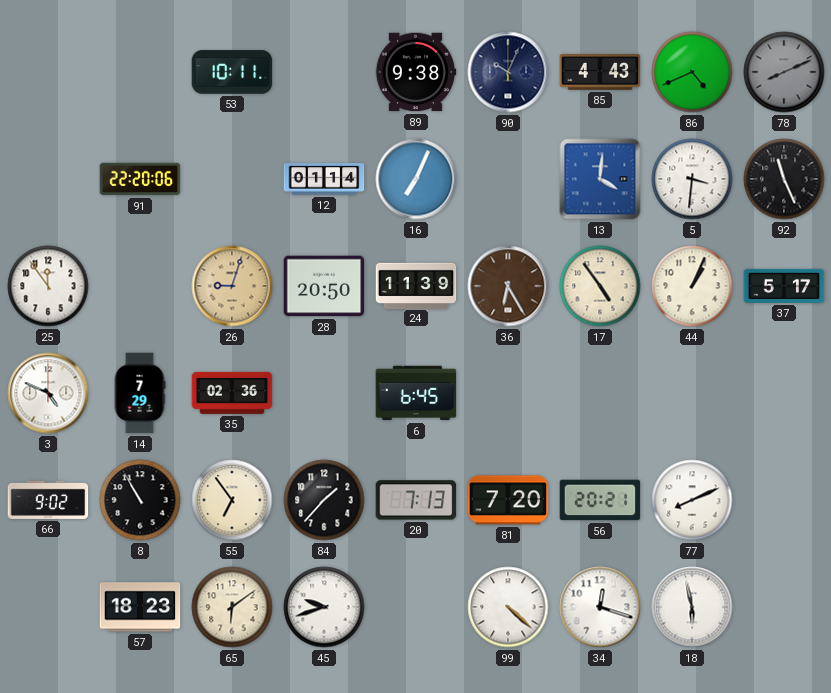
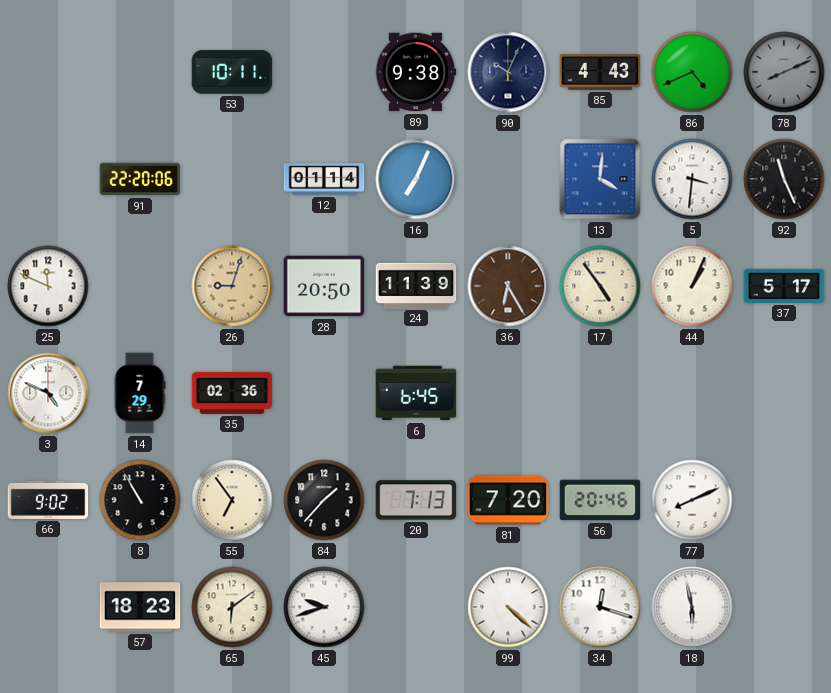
25: 11:54 -> 11:49 (48, 286)
56: 20:21 -> 20:46 (600, 500)
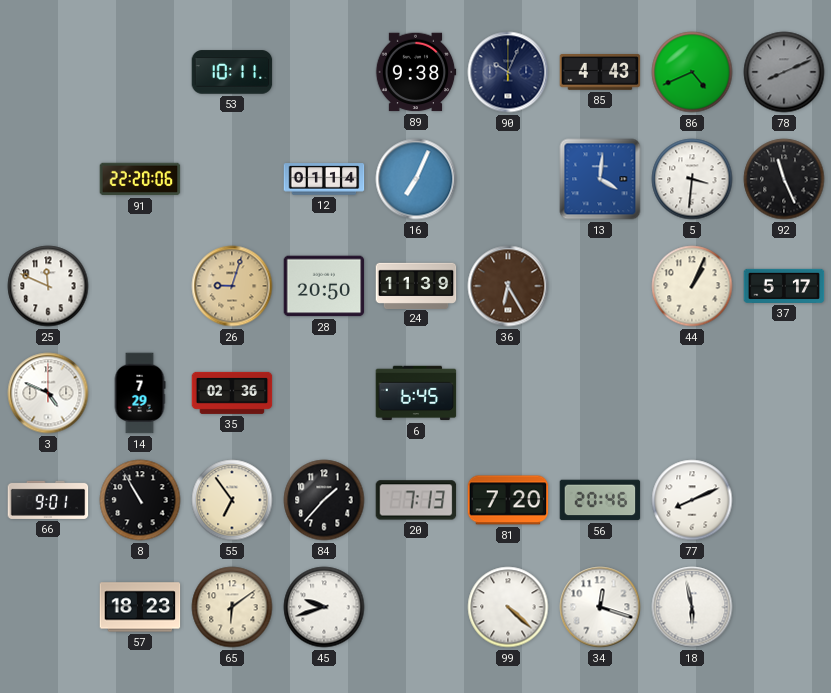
17: 4:54 -> none (600, 286)
66: 9:02 -> 9:01 (48, 500)
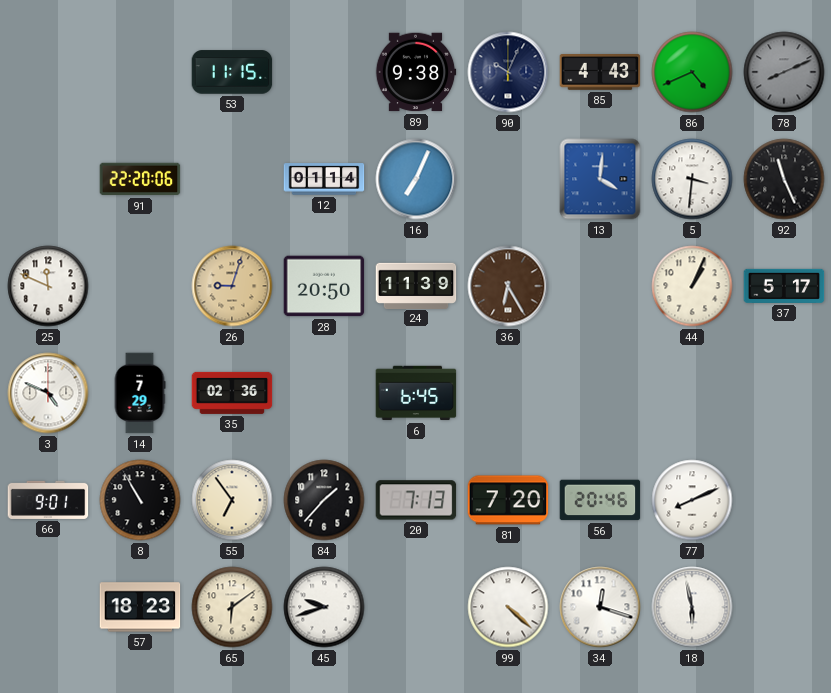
53: 10:11 -> 11:15 (232, 72)
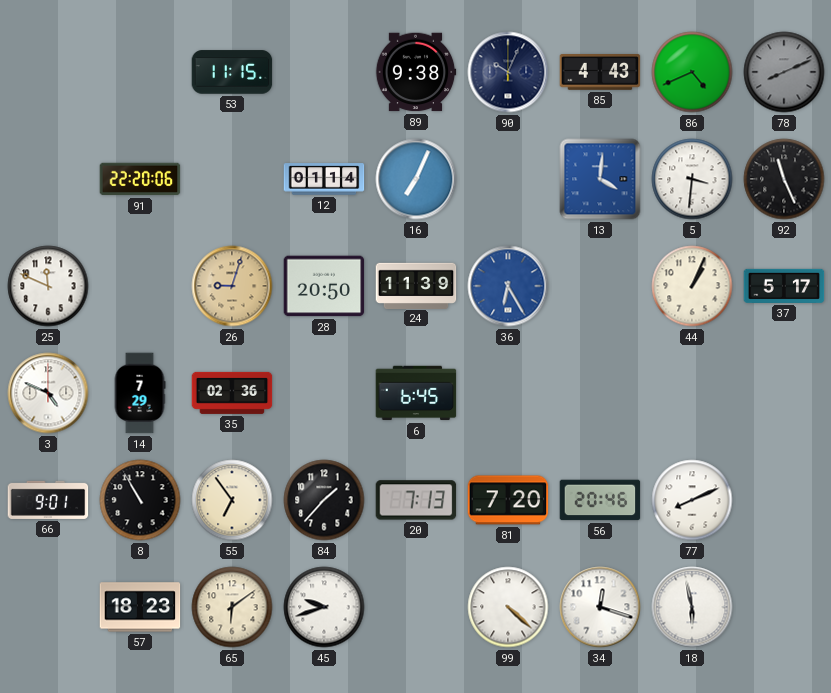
36 dial: brown -> blue (508, 286)
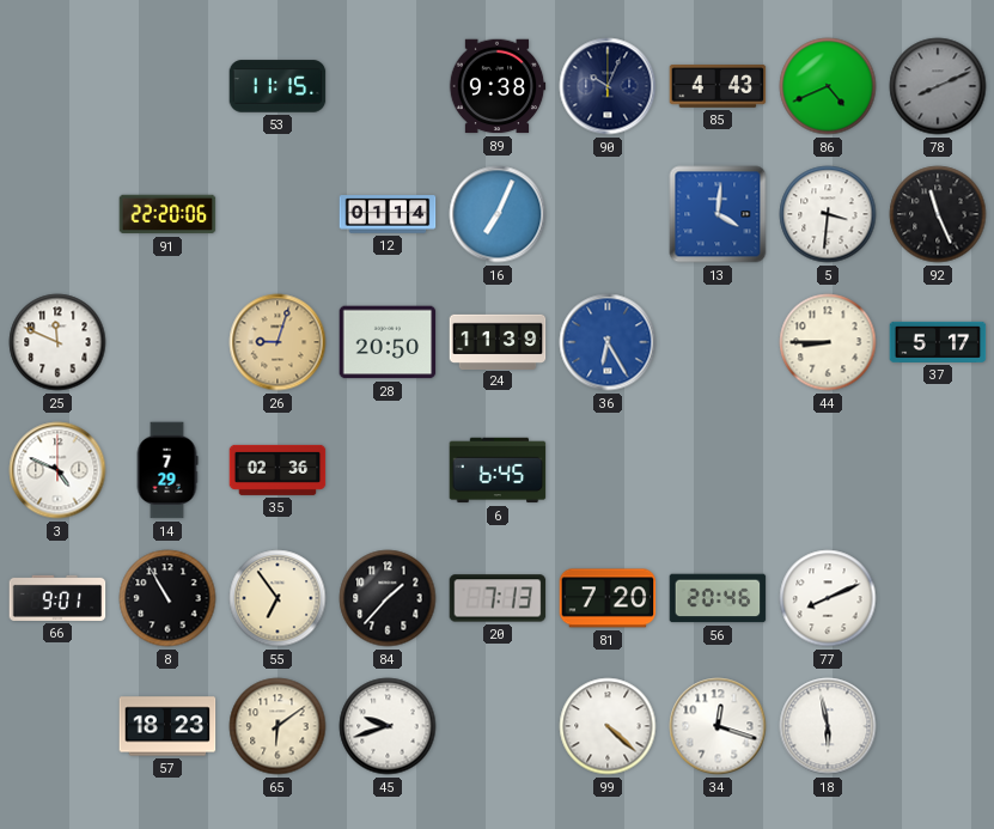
44: 1:04 -> 8:45 (828, 342)
